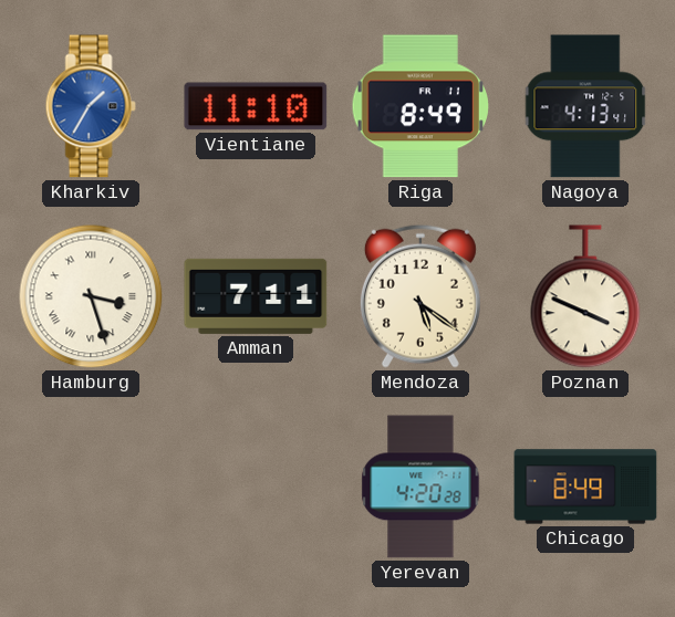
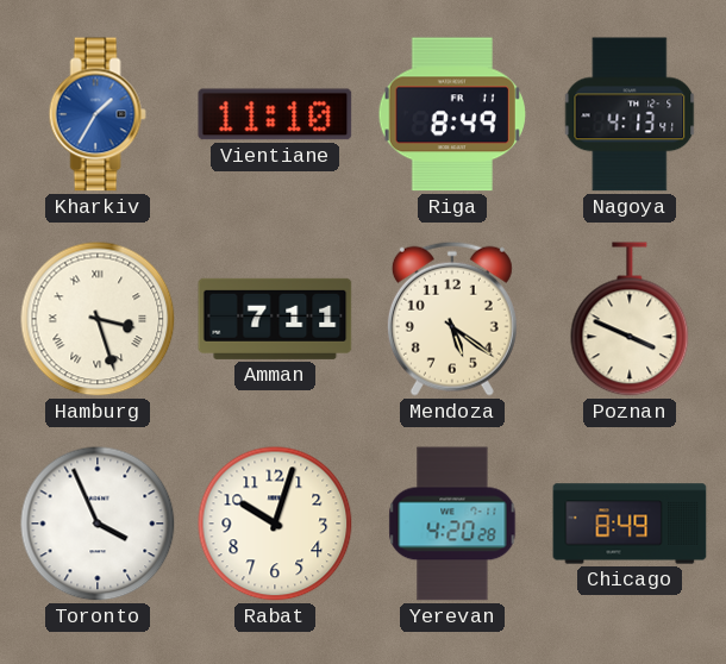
Toronto: none -> 3:56 (98, 524)
Rabat: none -> 10:03 (275, 524)
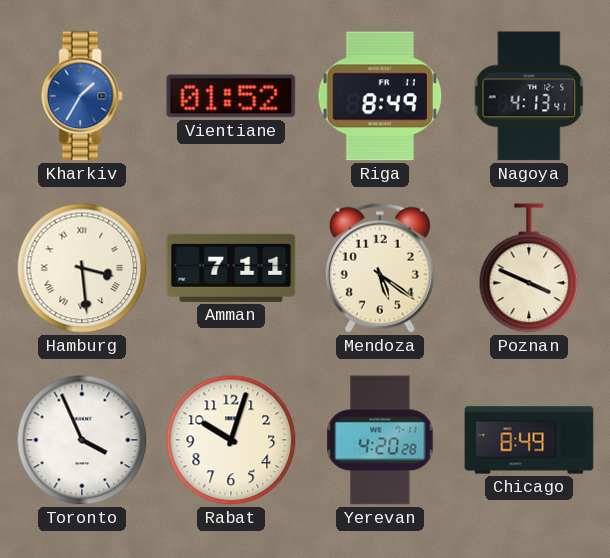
Vientiane: 11:10 -> 01:52 (231, 96)
Hamburg: 3:27 -> 3:29 (82, 268)
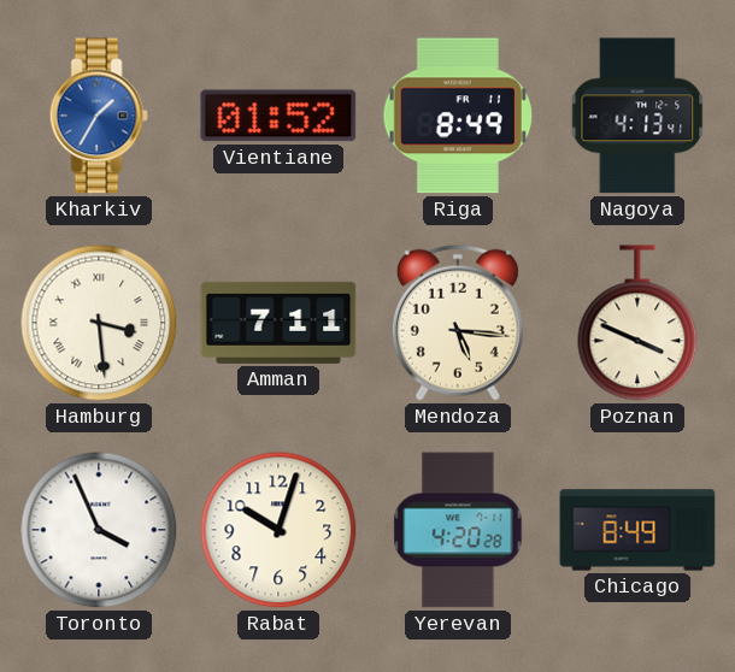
Mendoza: 5:21 -> 5:16 (458, 323)
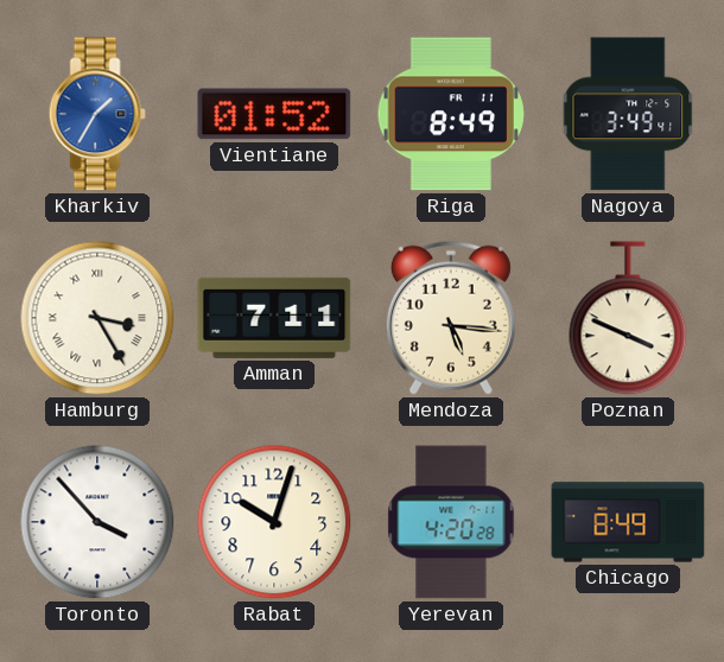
Nagoya: 4:13 -> 3:49 (628, 114)
Hamburg: 3:29 -> 3:25 (97, 318)
Toronto: 3:56 -> 3:53 (97, 522)
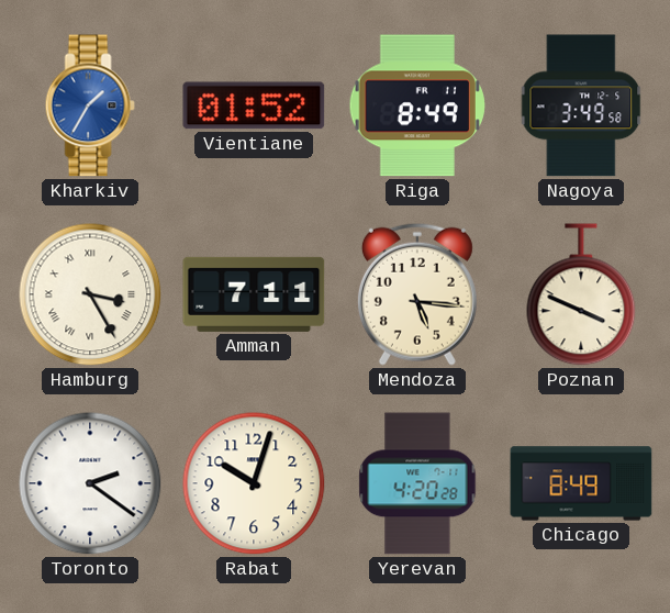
Nagoya: 3:49:41 -> 3:49:58 (581, 105)
Toronto: 3:53 -> 2:21 (90, 483)
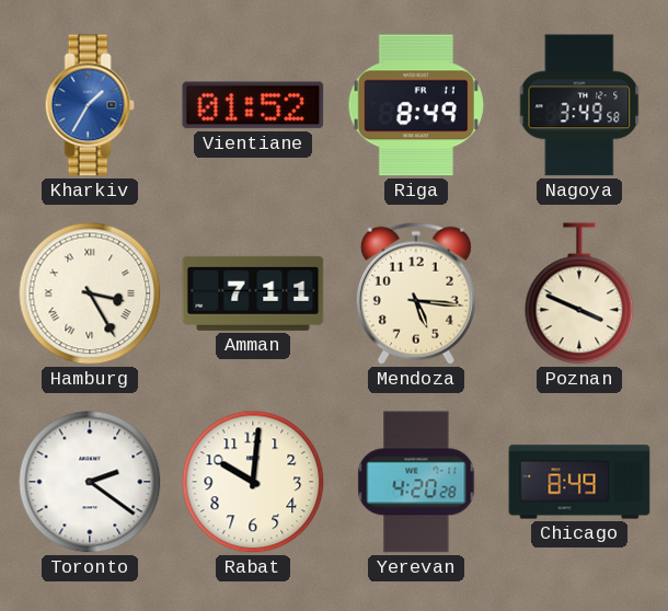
Rabat: 10:03 -> 10:01 (253, 482)
